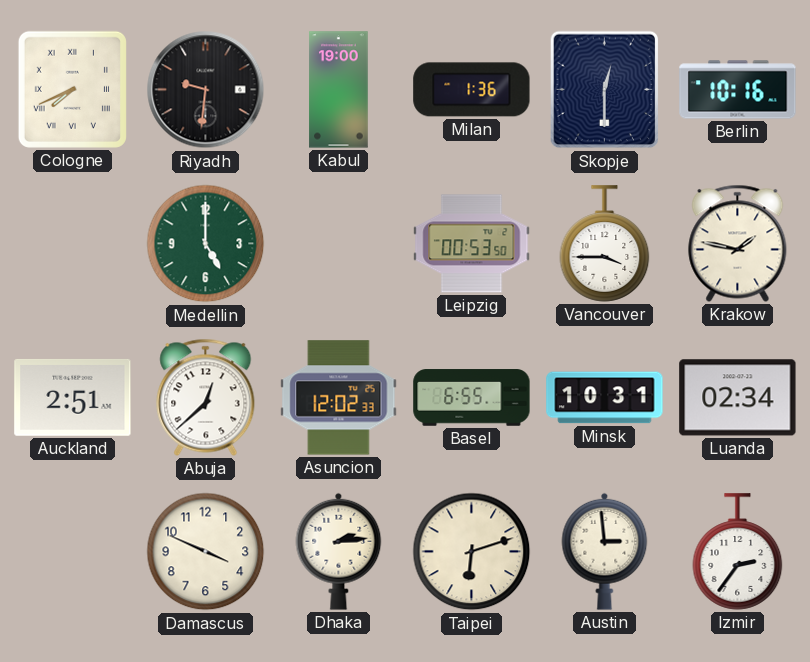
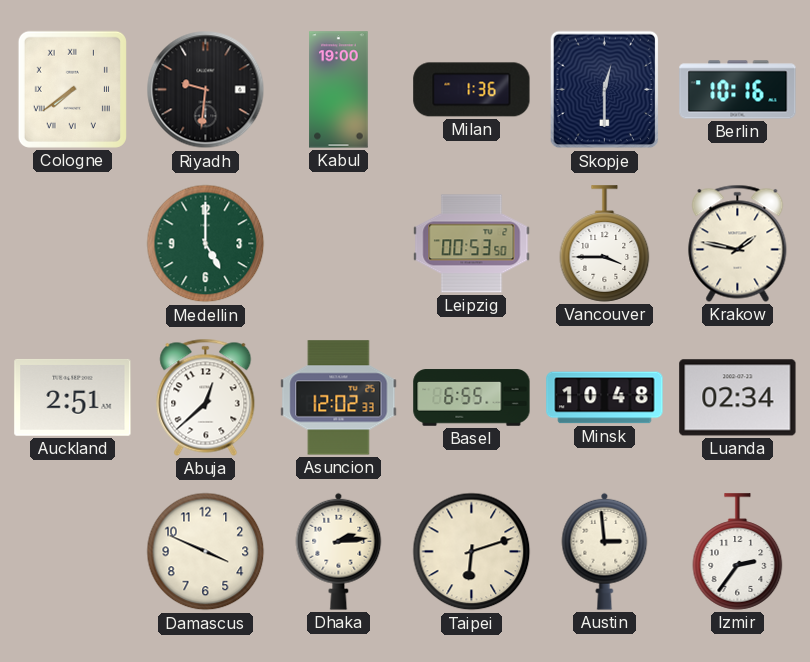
Cologne: 7:41 -> 7:39 (72, 89)
Minsk: 10:31 -> 10:48 (605, 398)
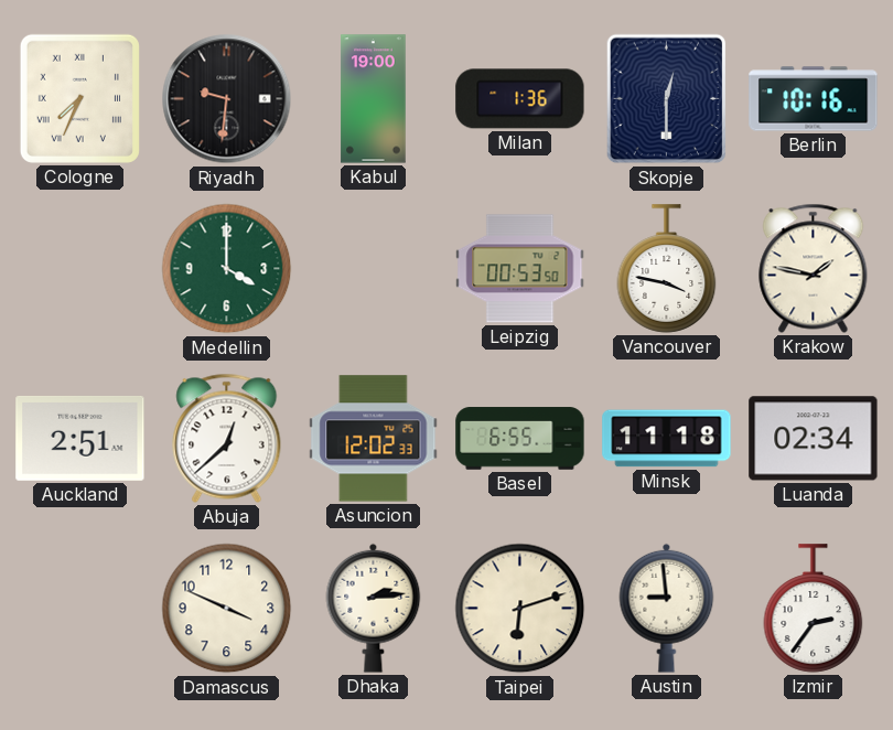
Cologne: 7:39 -> 7:34 (79, 98)
Medellin: 5:00 -> 4:00 (227, 269)
Vancouver: 3:45 -> 3:47 (667, 269)
Minsk: 10:48 -> 11:18 (667, 439)
Austin: 2:59 -> 8:59 (667, 608)
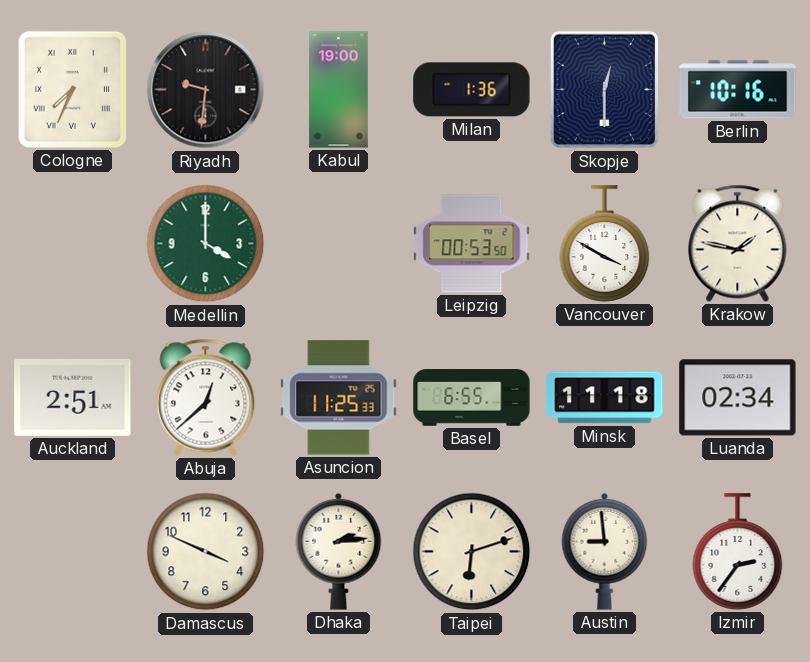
Vancouver: 3:47 -> 3:50 (605, 244)
Asuncion: 12:02 -> 11:25 (339, 398)
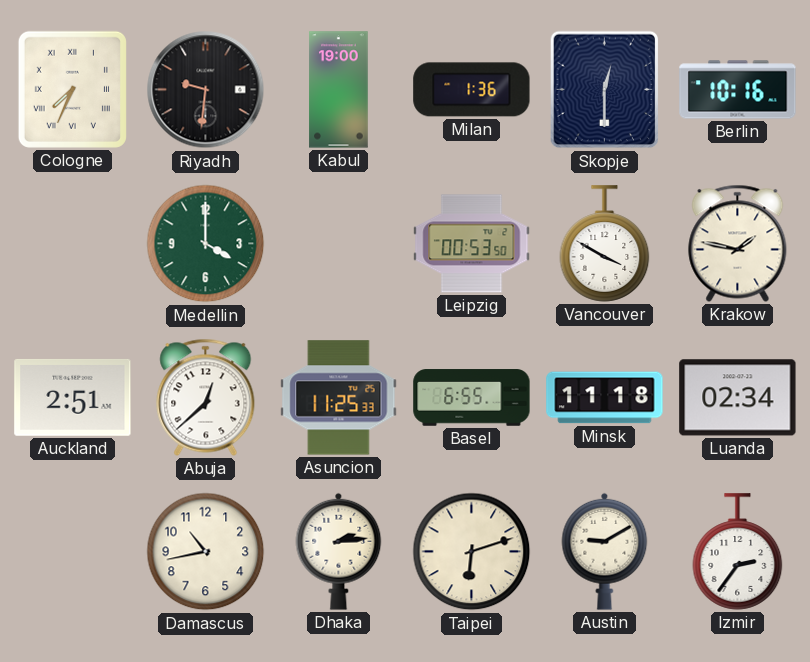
Damascus: 3:49 -> 10:43 (206, 552)
Austin: 8:59 -> 9:10 (605, 551)
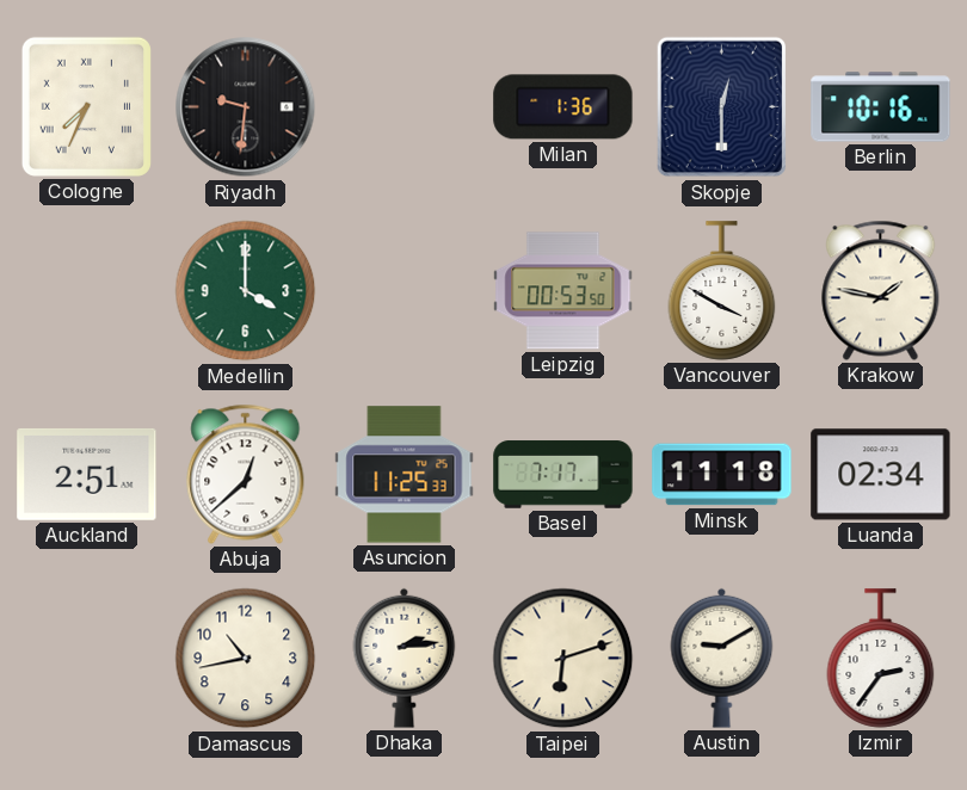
Kabul: 19:00 -> none (339, 90)
Basel: 6:55 -> 7:17 (563, 475)
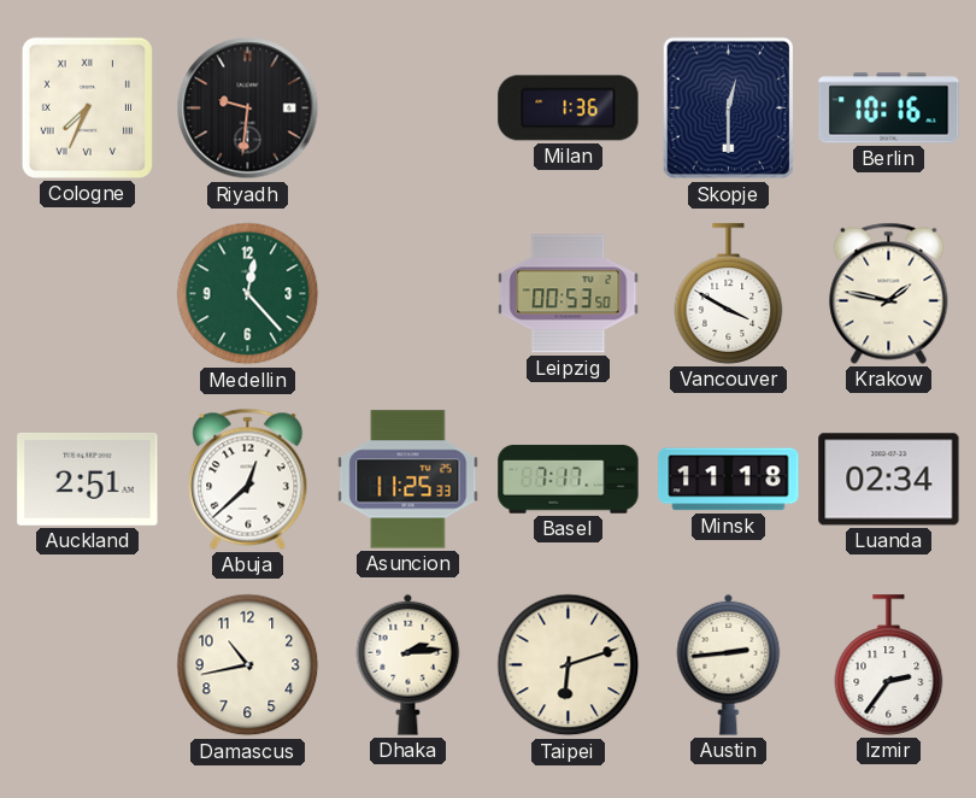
Medellin: 4:00 -> 12:23 (248, 294)
Austin: 9:10 -> 2:44 (729, 664)
